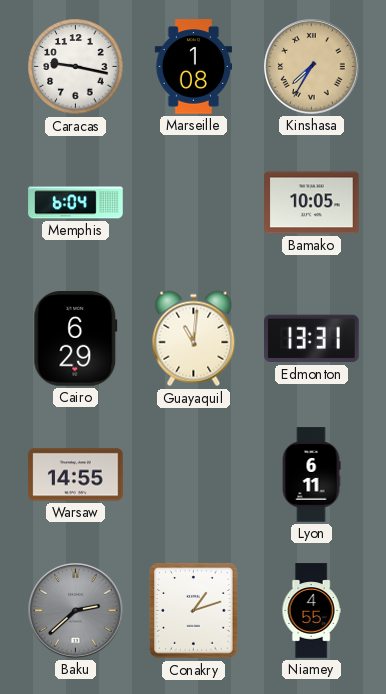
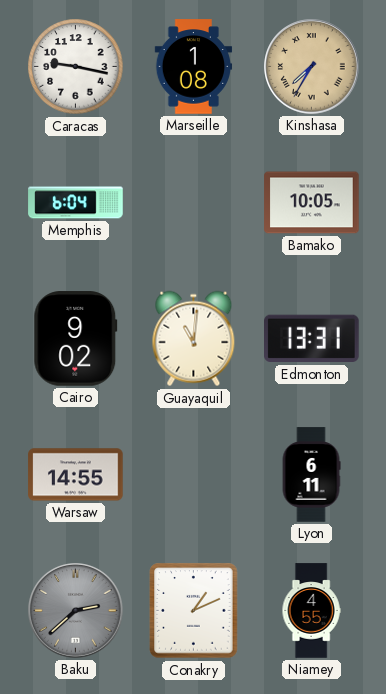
Cairo: 6:29 -> 9:02 (76, 339)
Conakry: 1:12 -> 1:11 (194, 611)
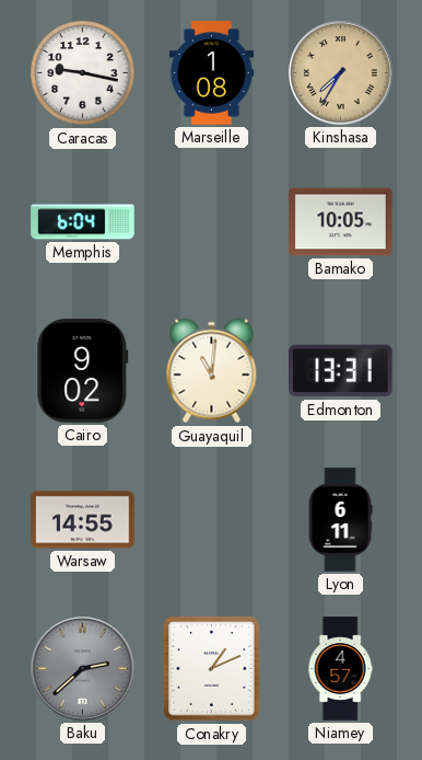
Niamey: 4:55 -> 4:57 (340, 669)
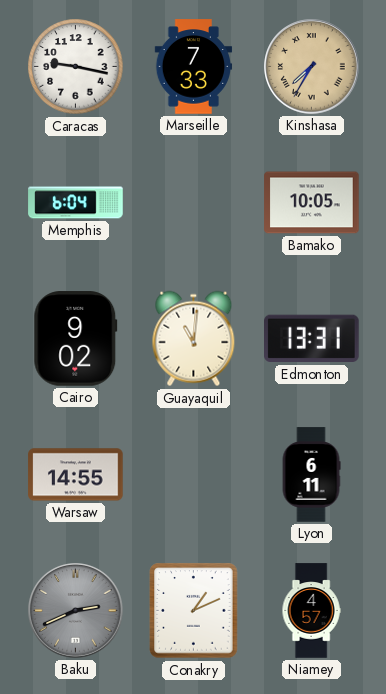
Marseille: 1:08 -> 7:33 (194, 67)
Baku: 2:38 -> 2:41 (76, 611)
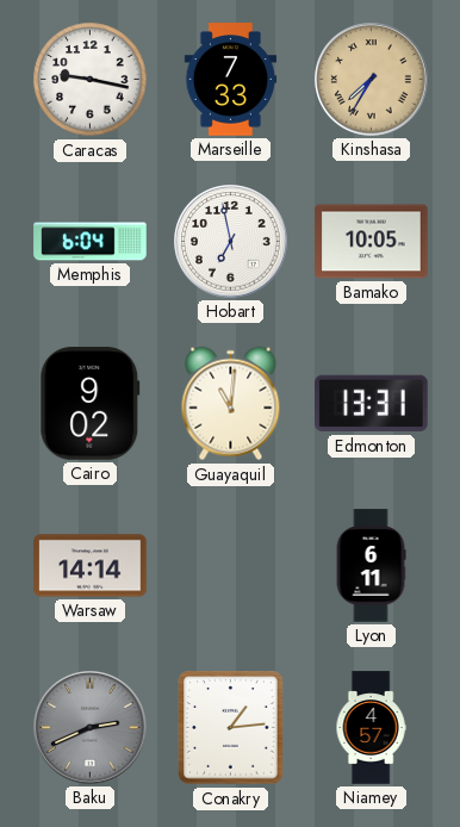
Hobart: none -> 6:58 (231, 242)
Warsaw: 14:55 -> 14:14 (91, 566)
Conakry: 1:11 -> 1:14 (231, 728)
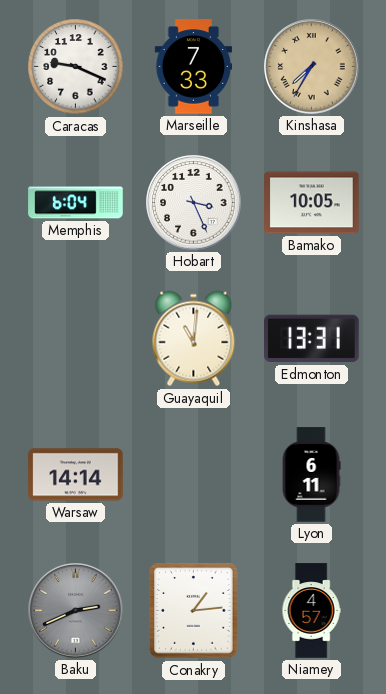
Caracas: 9:17 -> 9:19 (76, 67)
Hobart: 6:58 -> 3:26 (194, 203)
Cairo: 9:02 -> none (91, 404)
